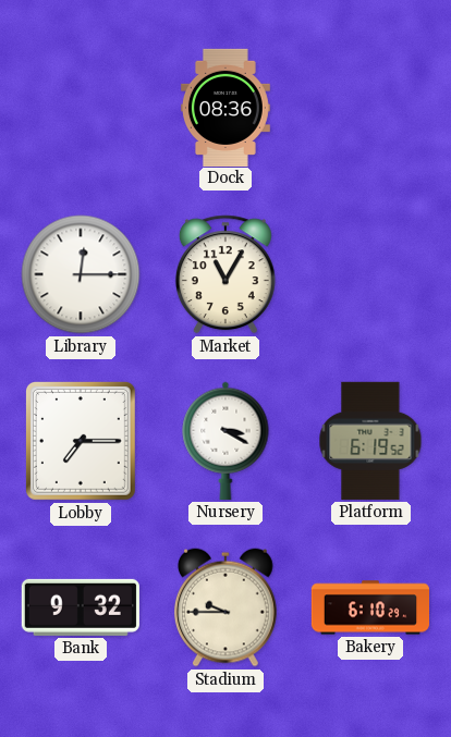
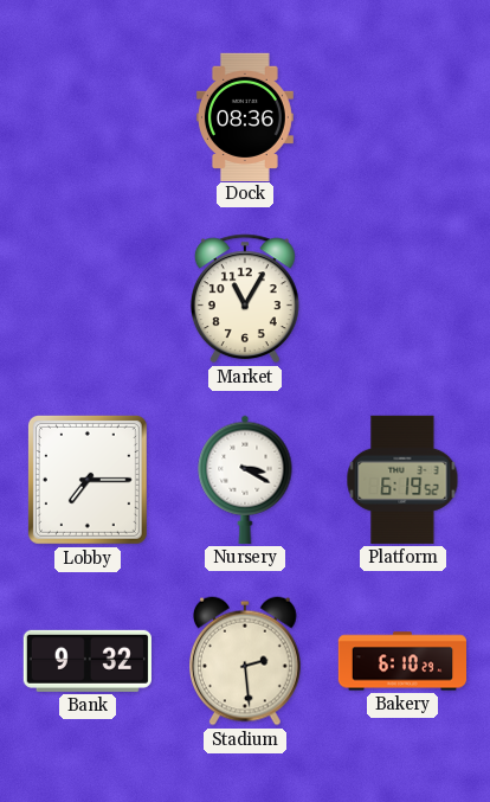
Library: 12:15 -> none (81, 274)
Stadium: 9:45 -> 2:29 (245, 661)
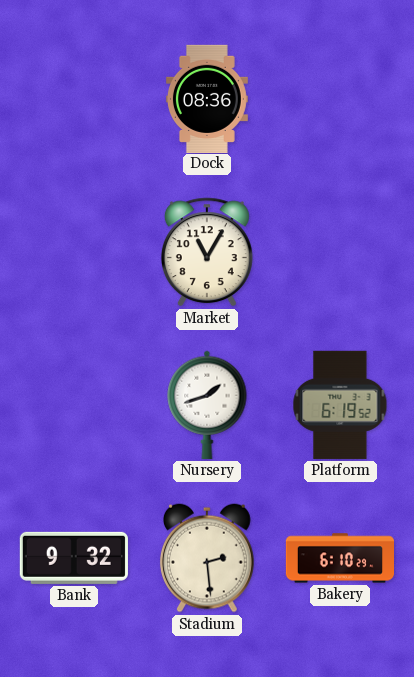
Lobby: 7:15 -> none (88, 480)
Nursery: 3:20 -> 1:42 (207, 405)
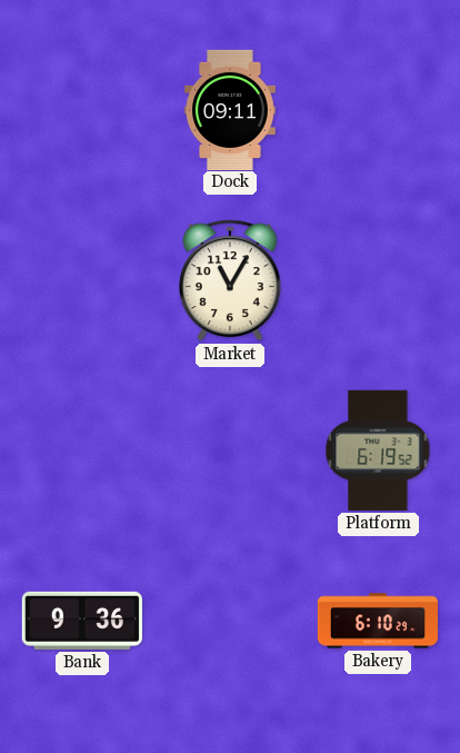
Dock: 08:36 -> 09:11 (230, 109)
Nursery: 1:42 -> none (207, 405)
Bank: 9:32 -> 9:36 (82, 621)
Stadium: 2:29 -> none (207, 558)
